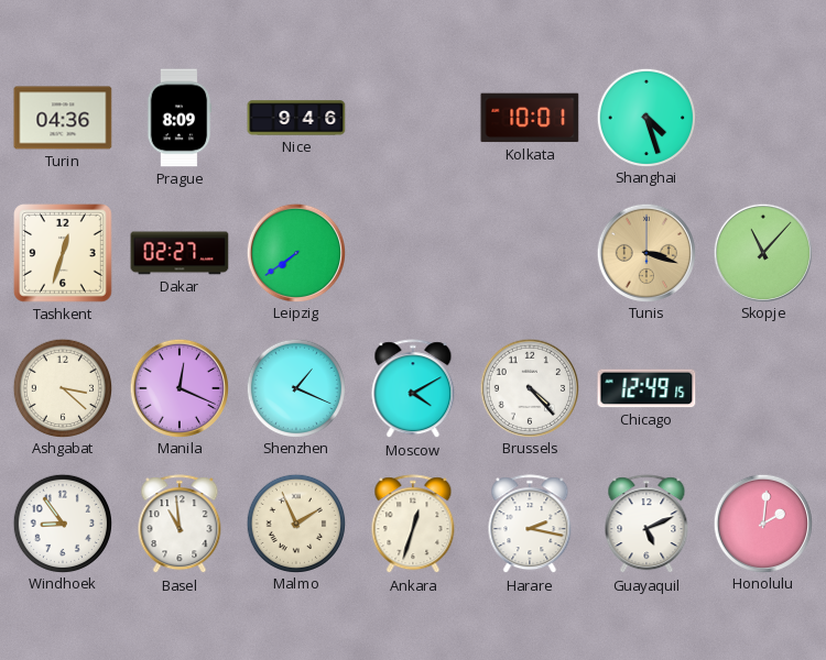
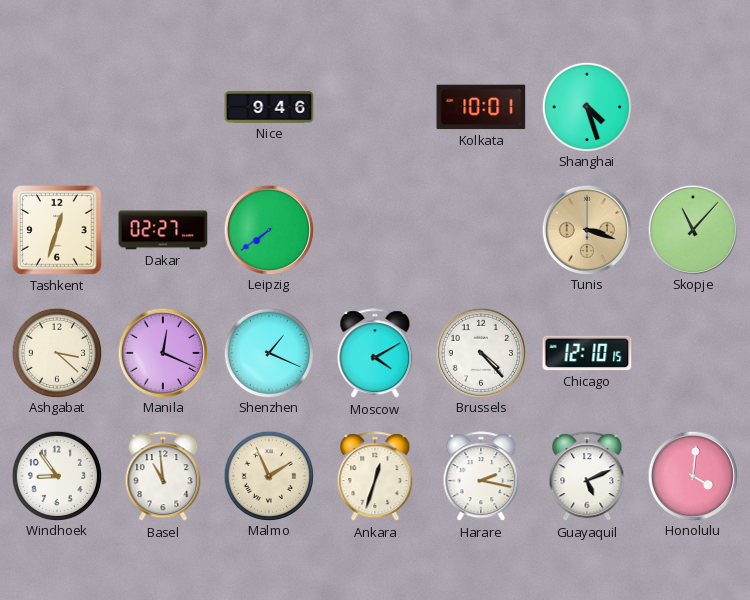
Turin: 04:36 -> none (63, 118)
Prague: 8:09 -> none (180, 118)
Chicago: 12:49 -> 12:10 (587, 353)
Honolulu: 2:01 -> 4:01 (692, 475)
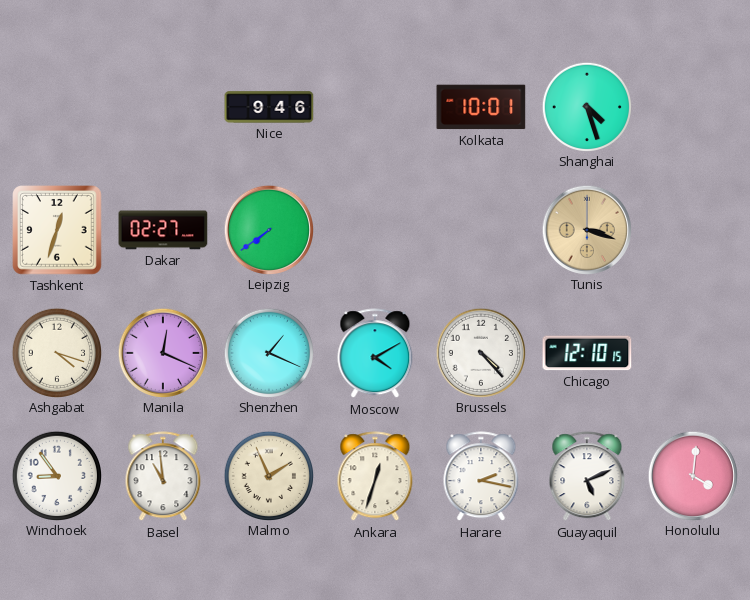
Skopje: 11:07 -> none (692, 229)
Ashgabat: 3:22 -> 4:18 (56, 352)
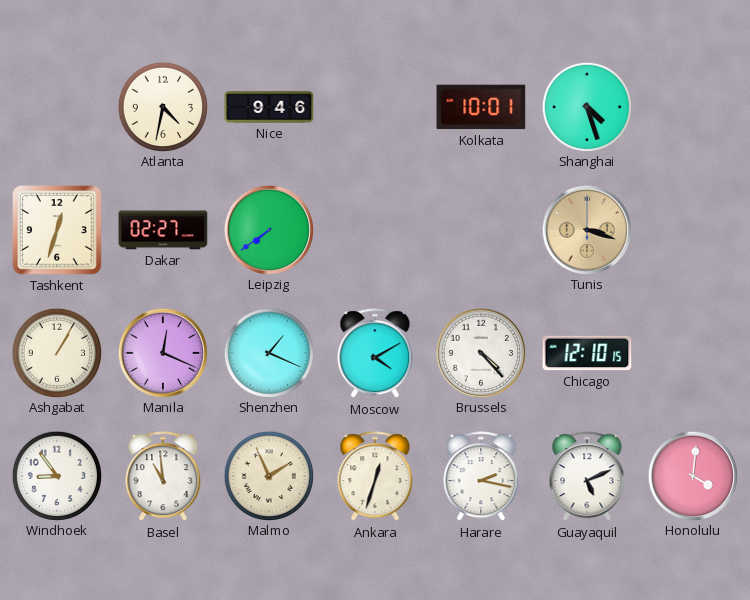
Atlanta: none -> 4:32 (162, 106)
Ashgabat: 4:18 -> 1:05 (56, 352)
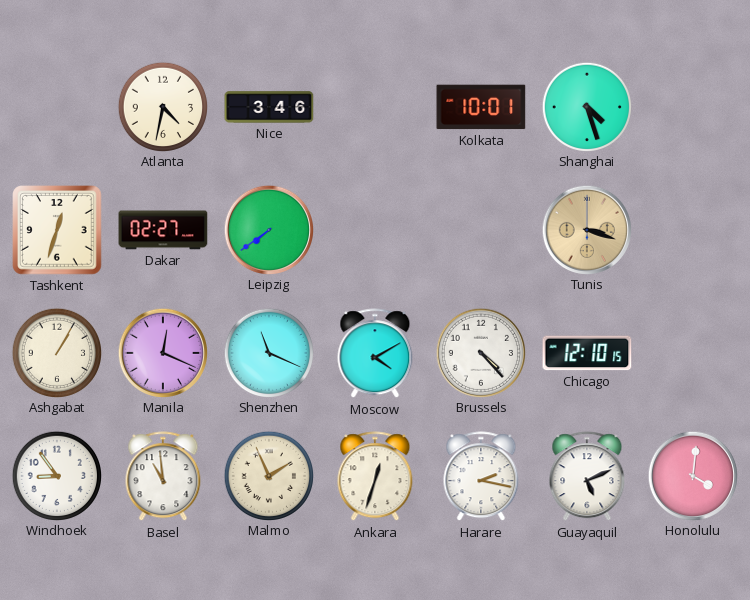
Nice: 9:46 -> 3:46 (269, 107)
Shenzhen: 1:19 -> 11:19 (268, 352)
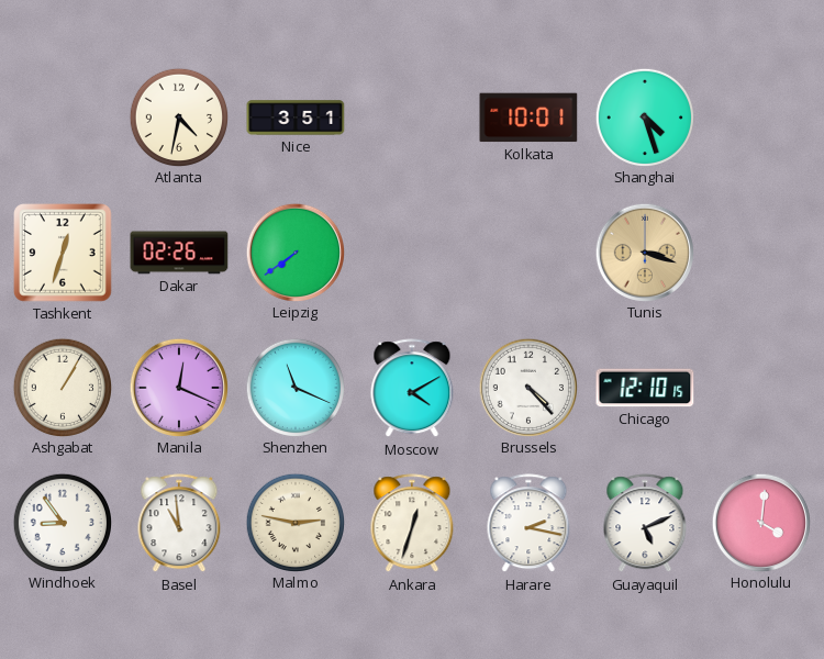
Nice: 3:46 -> 3:51 (296, 118)
Dakar: 02:27 -> 02:26 (179, 253)
Malmo: 1:56 -> 2:47 (294, 522)
